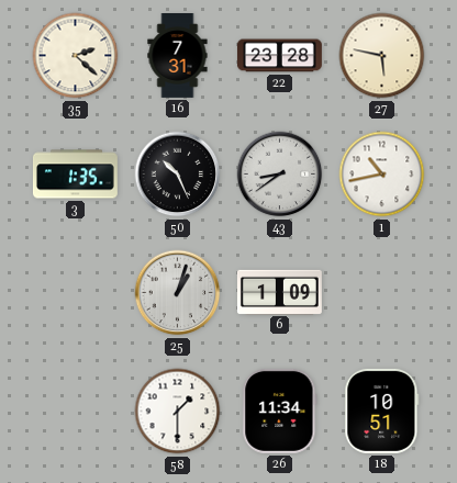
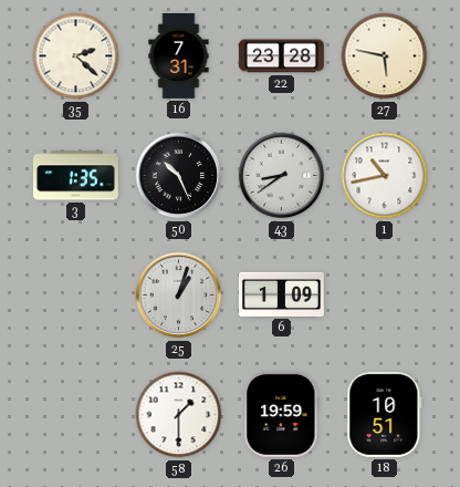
26: 11:34 -> 19:59 (282, 414)
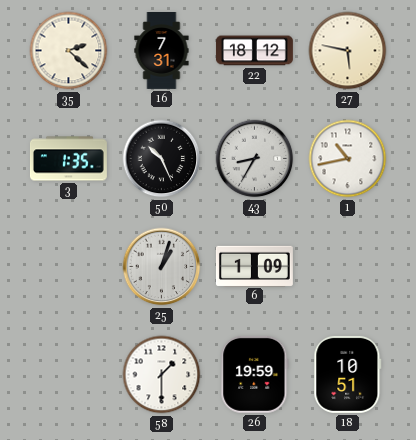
22: 23:28 -> 18:12 (254, 51)
43: 8:39 -> 8:35 (255, 159)
